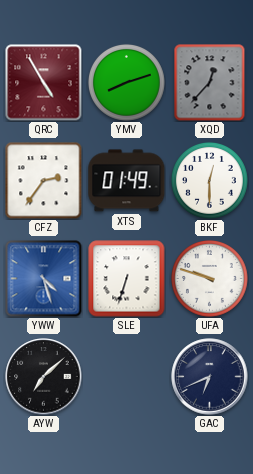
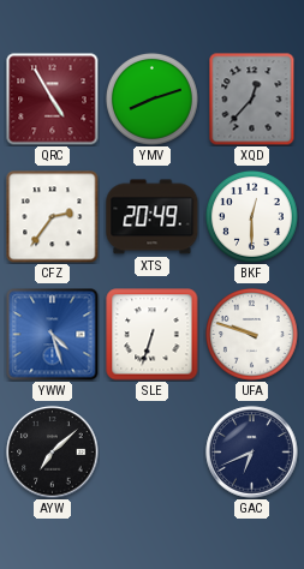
XTS: 01:49 -> 20:49 (153, 217)
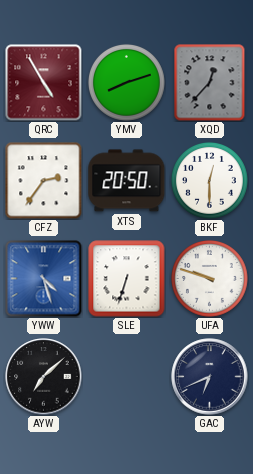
XTS: 20:49 -> 20:50 (127, 181)
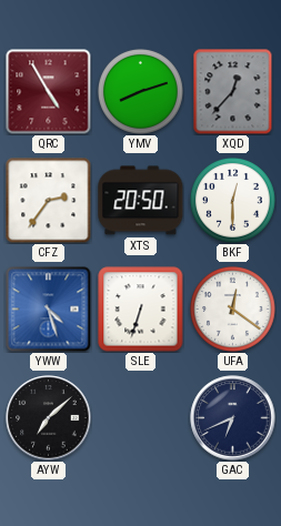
UFA: 9:48 -> 12:21 (232, 308)
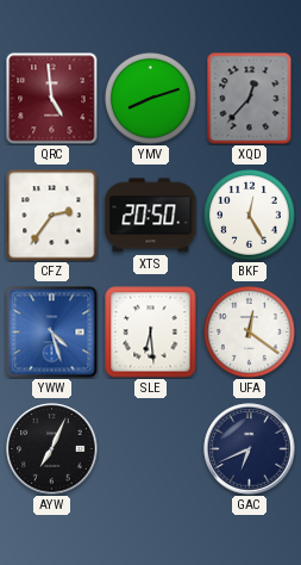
QRC: 4:55 -> 4:59 (52, 99)
BKF: 12:30 -> 12:25 (249, 215)
SLE: 6:33 -> 6:29 (151, 333)
AYW: 7:08 -> 7:04 (52, 449)
